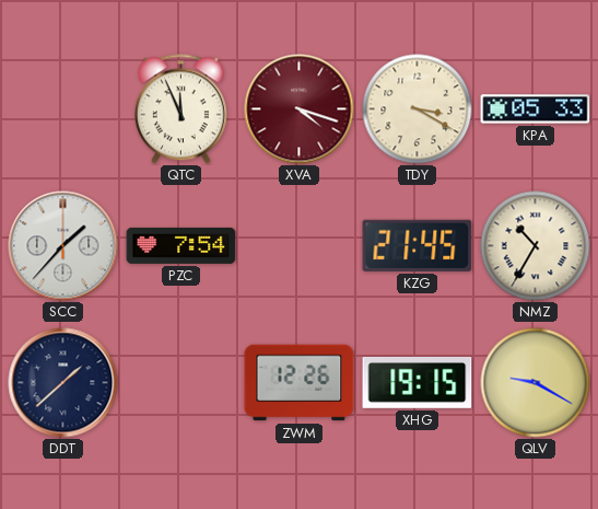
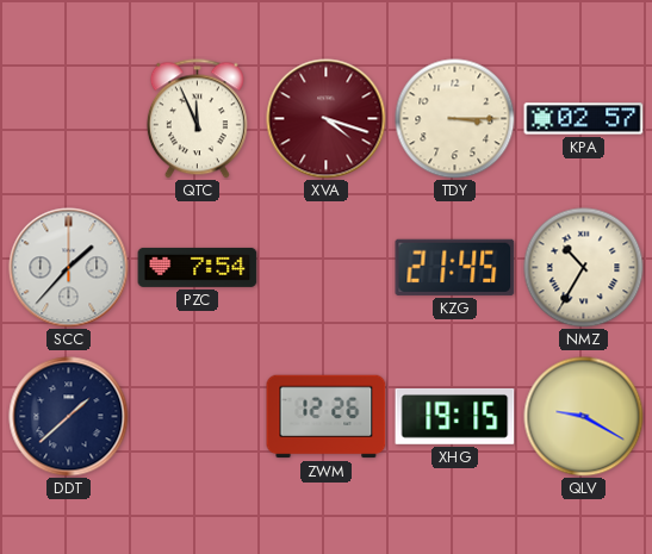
TDY: 3:20 -> 3:15 (455, 119)
KPA: 05:33 -> 02:57 (584, 119)
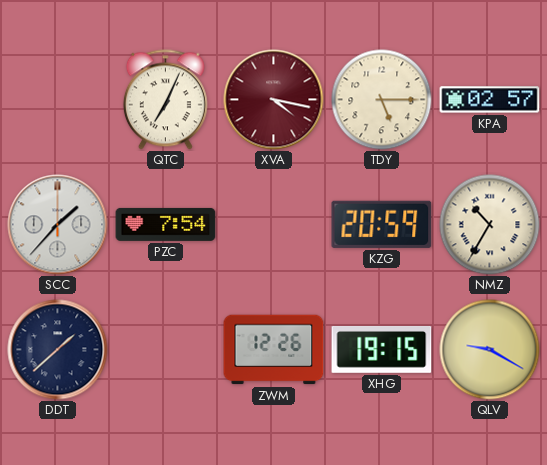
QTC: 11:56 -> 7:04 (165, 100)
XVA: 4:18 -> 4:17 (274, 100)
TDY: 3:15 -> 5:15 (382, 100)
KZG: 21:45 -> 20:59 (382, 224)
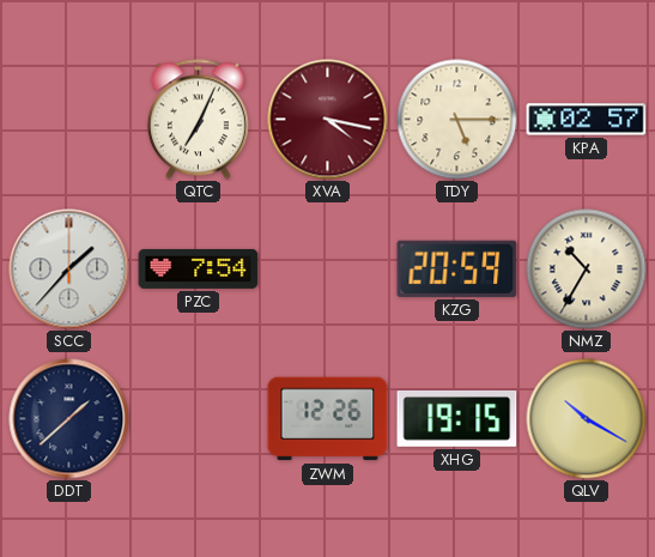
QLV: 9:20 -> 10:20 (587, 419)
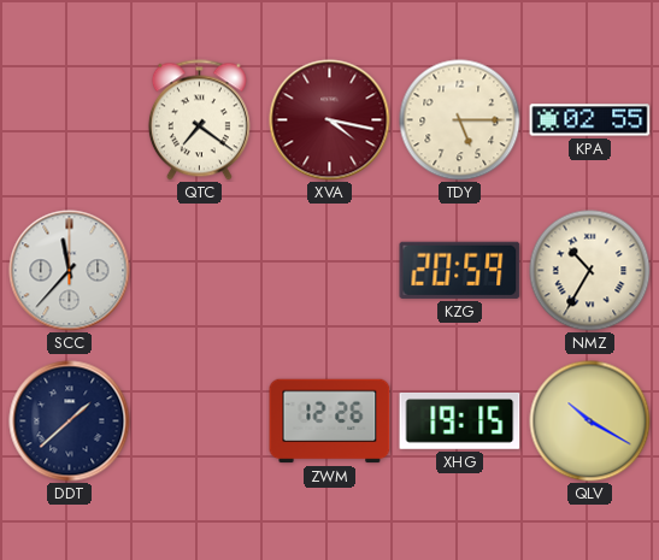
QTC: 7:04 -> 7:21 (199, 120)
KPA: 02:57 -> 02:55 (590, 120)
SCC: 1:37 -> 11:37 (70, 271)
PZC: 7:54 -> none (199, 268)
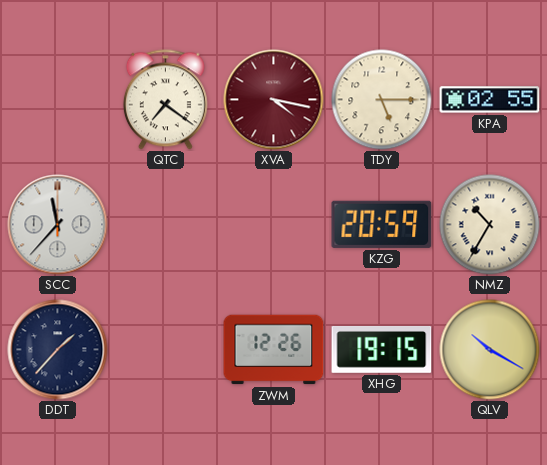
DDT: 1:38 -> 1:37 (58, 350)
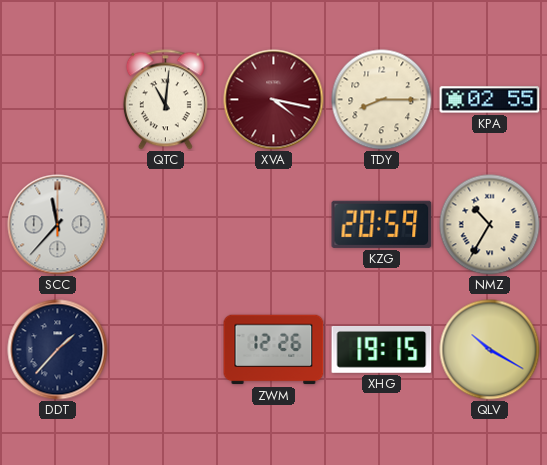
QTC: 7:21 -> 11:01 (165, 100)
TDY: 5:15 -> 8:15 (382, 100)
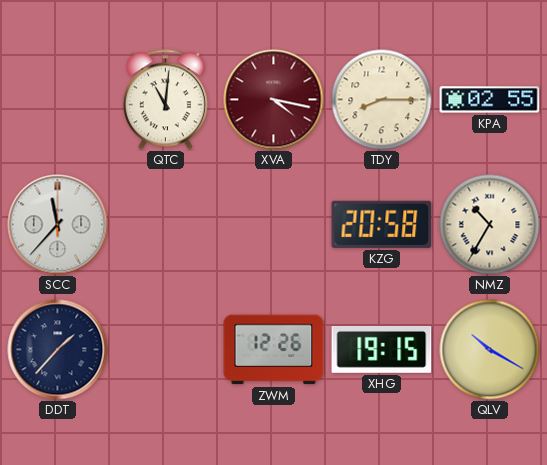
KZG: 20:59 -> 20:58 (382, 224)
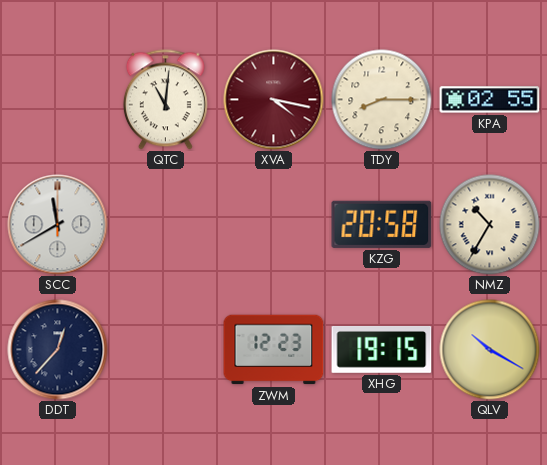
SCC: 11:37 -> 11:40 (58, 225)
DDT: 1:37 -> 12:37 (58, 350)
ZWM: 12:26 -> 12:23 (274, 350)
